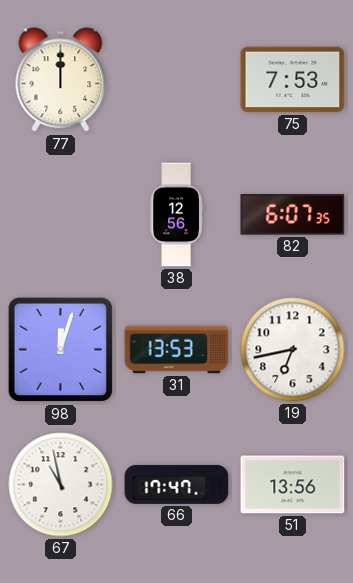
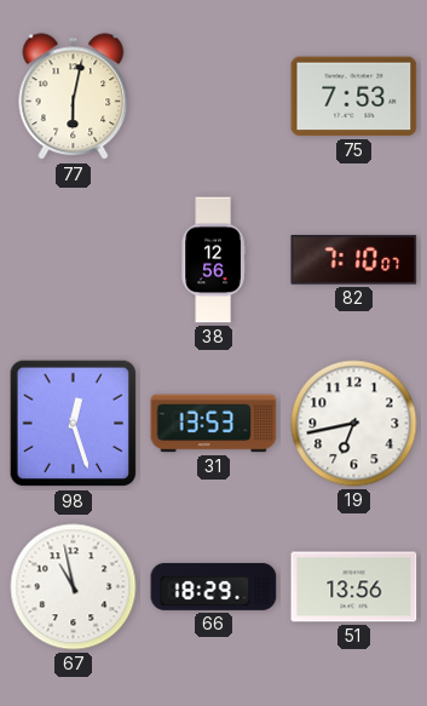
77: 12:00 -> 6:02 (74, 97)
82: 6:07 -> 7:10 (354, 260)
98: 12:03 -> 12:27 (74, 424)
66: 17:47 -> 18:29 (214, 586)
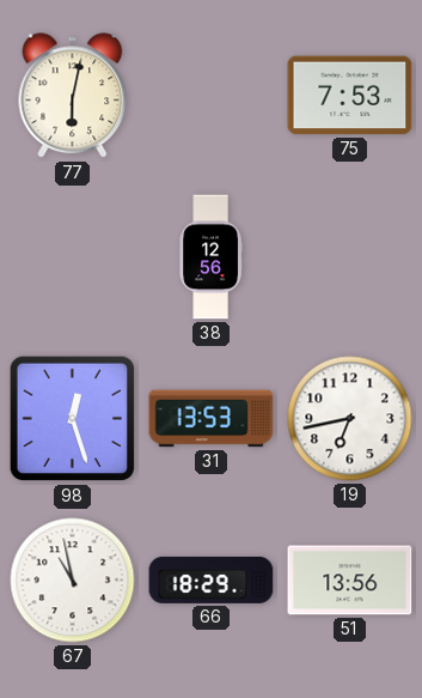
82: 7:10 -> none (354, 260)
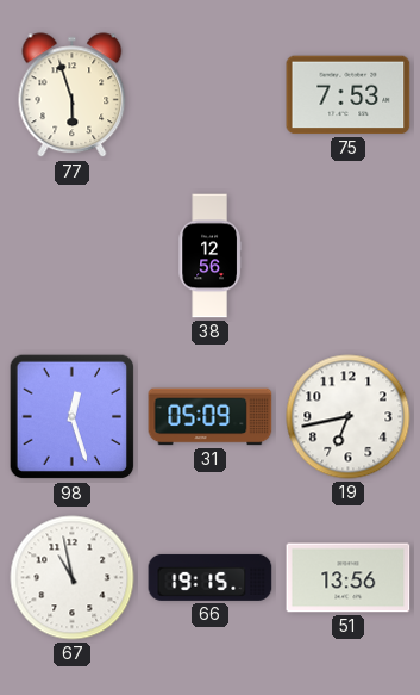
77: 6:02 -> 5:57 (73, 95)
31: 13:53 -> 05:09 (211, 417)
66: 18:29 -> 19:15 (211, 577)
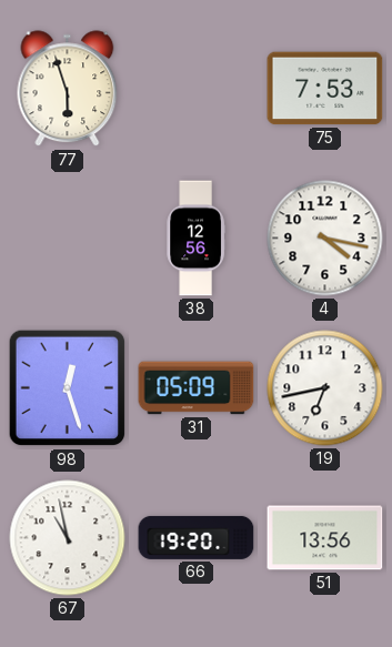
4: none -> 4:17 (325, 239)
66: 19:15 -> 19:20 (197, 537)
